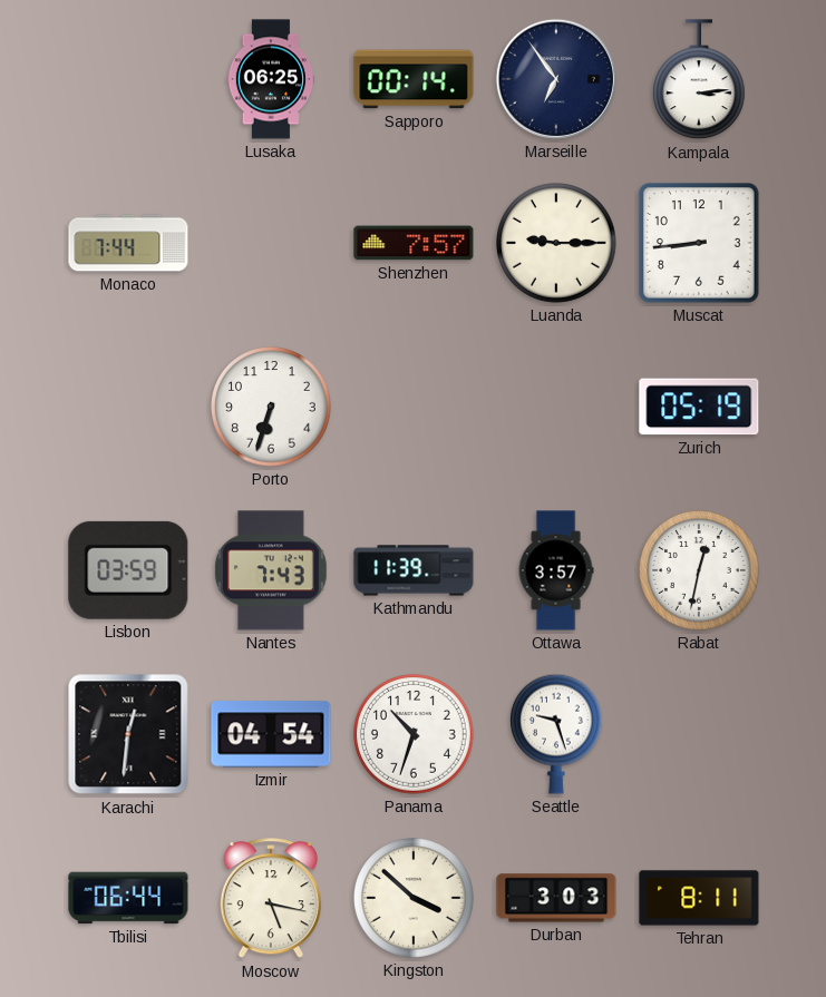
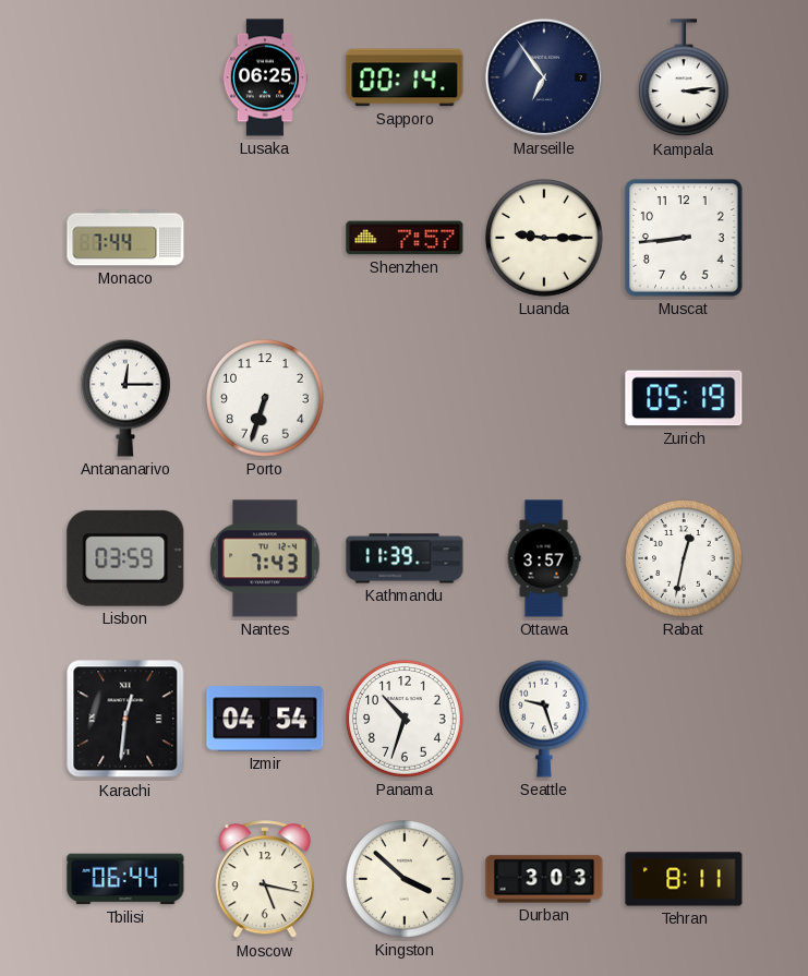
Antananarivo: none -> 12:15 (126, 398)
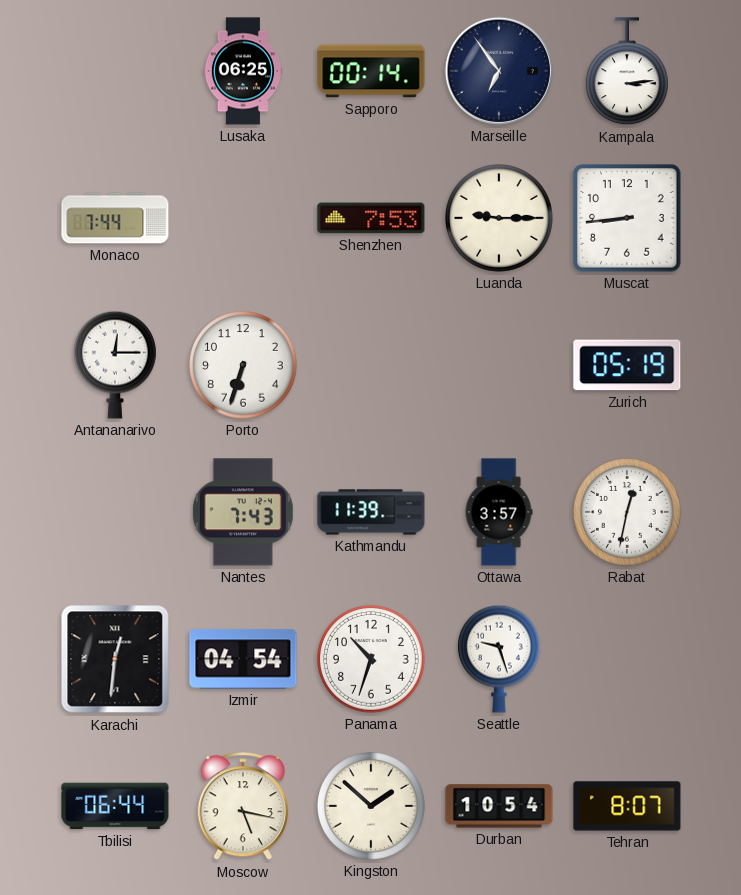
Shenzhen: 7:57 -> 7:53 (371, 218)
Lisbon: 03:59 -> none (125, 558)
Kingston: 3:52 -> 1:52 (371, 806)
Durban: 3:03 -> 10:54 (499, 806)
Tehran: 8:11 -> 8:07 (627, 806)
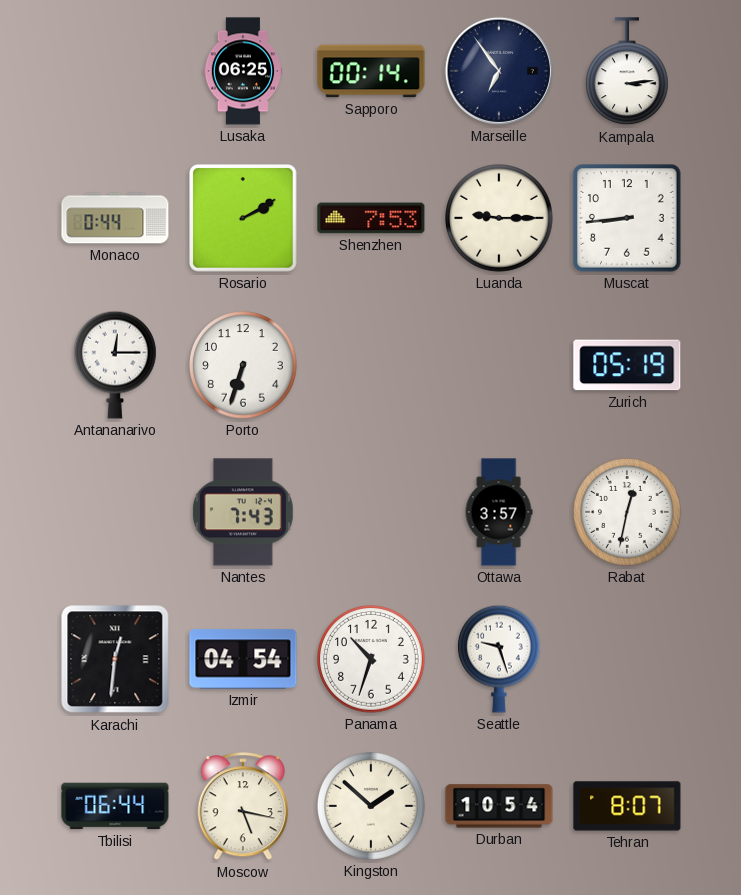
Monaco: 7:44 -> 0:44 (115, 218)
Rosario: none -> 2:10 (243, 218)
Kathmandu: 11:39 -> none (371, 512)
